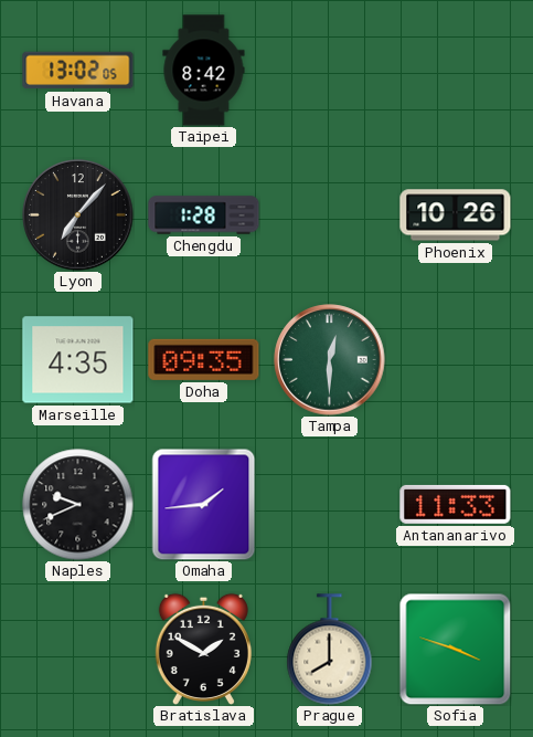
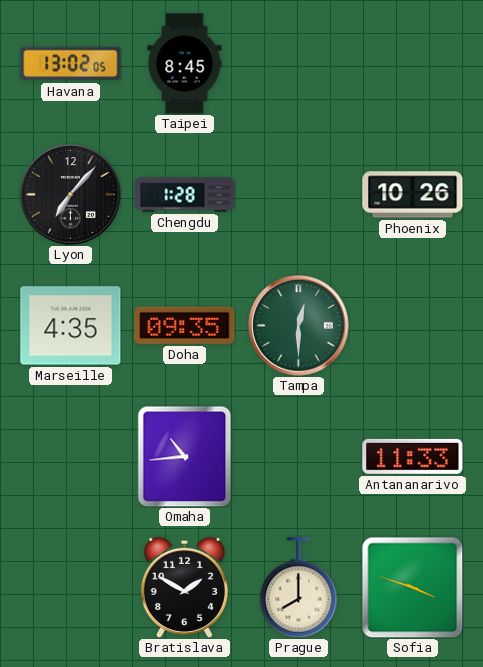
Taipei: 8:42 -> 8:45 (185, 64)
Naples: 9:41 -> none (78, 505)
Omaha: 1:44 -> 10:44 (185, 456)
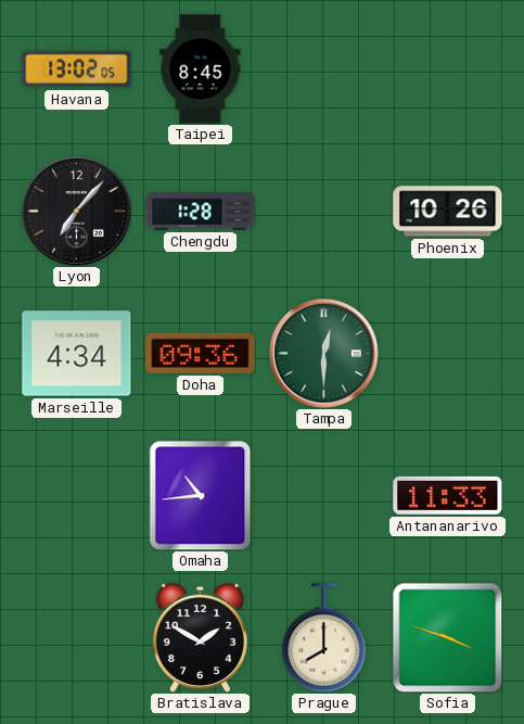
Marseille: 4:35 -> 4:34 (77, 354)
Doha: 09:35 -> 09:36 (201, 353)
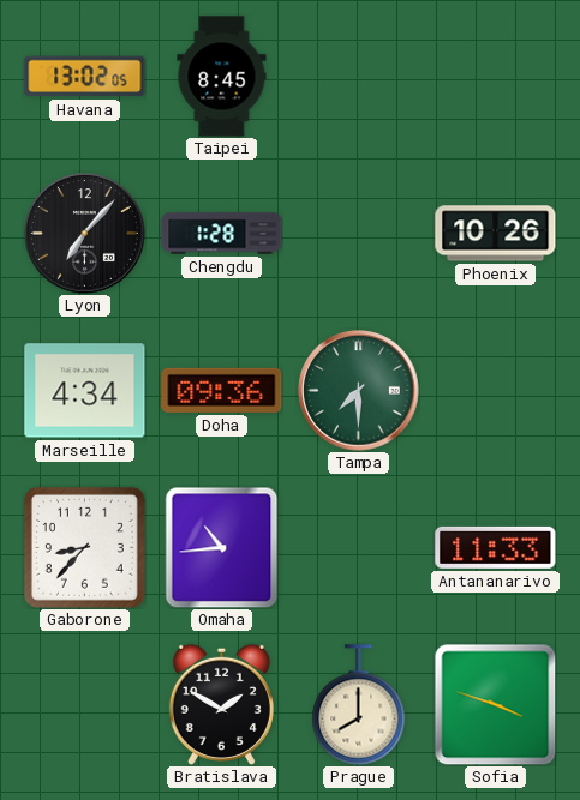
Tampa: 12:30 -> 7:30 (359, 391)
Gaborone: none -> 8:37 (84, 547)
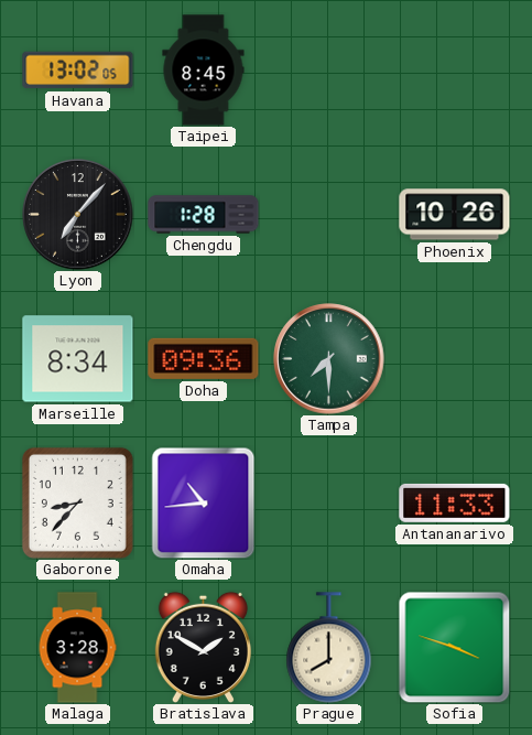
Marseille: 4:34 -> 8:34 (78, 359)
Malaga: none -> 3:28 (77, 648)
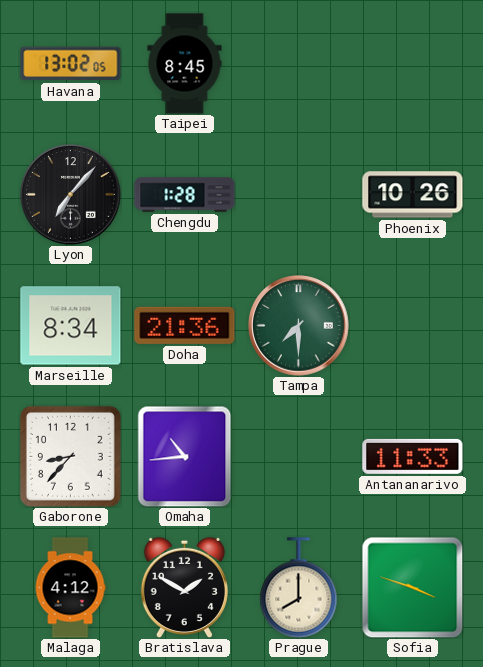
Doha: 09:36 -> 21:36 (185, 325)
Malaga: 3:28 -> 4:12 (70, 588)
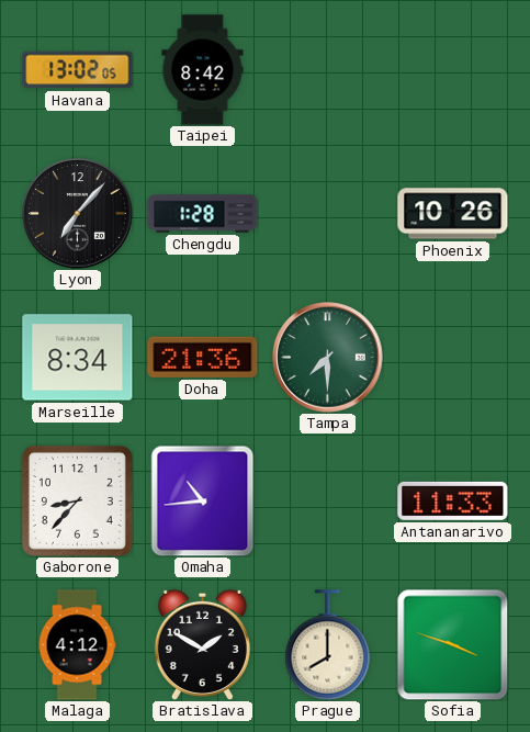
Taipei: 8:45 -> 8:42 (203, 70)
